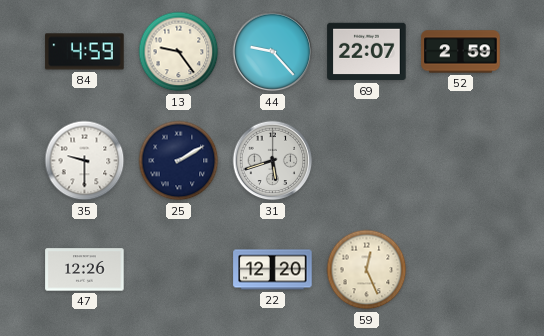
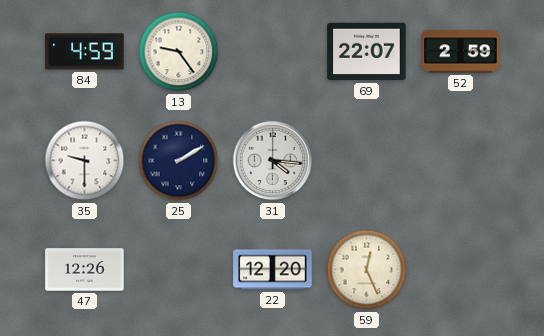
44: 9:23 -> none (273, 52)
31: 5:42 -> 4:16 (273, 161)
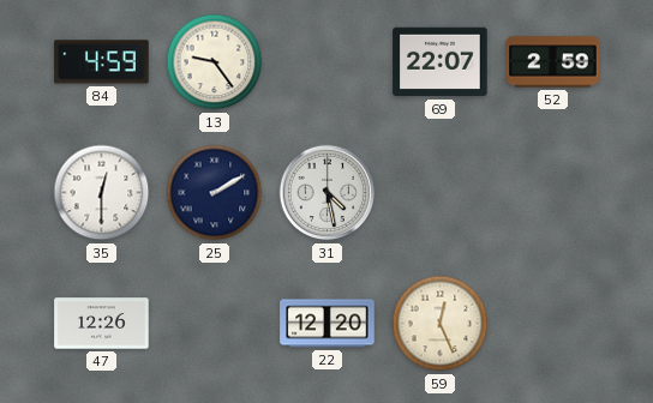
35: 9:30 -> 12:30 (102, 193)
31: 4:16 -> 4:28 (328, 193)
